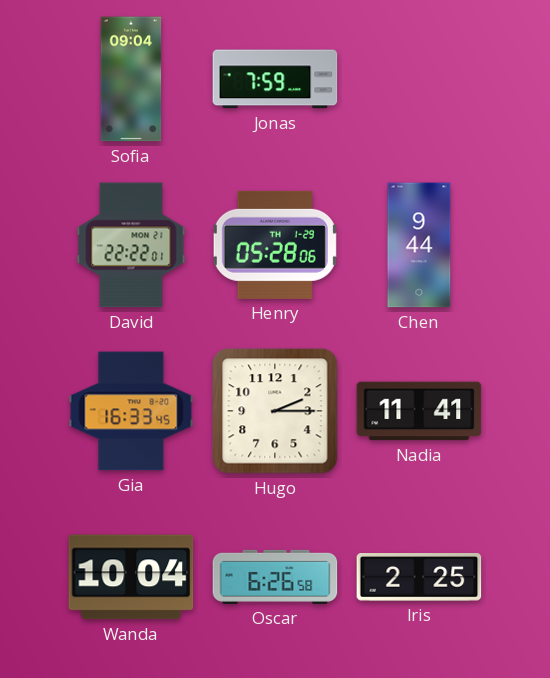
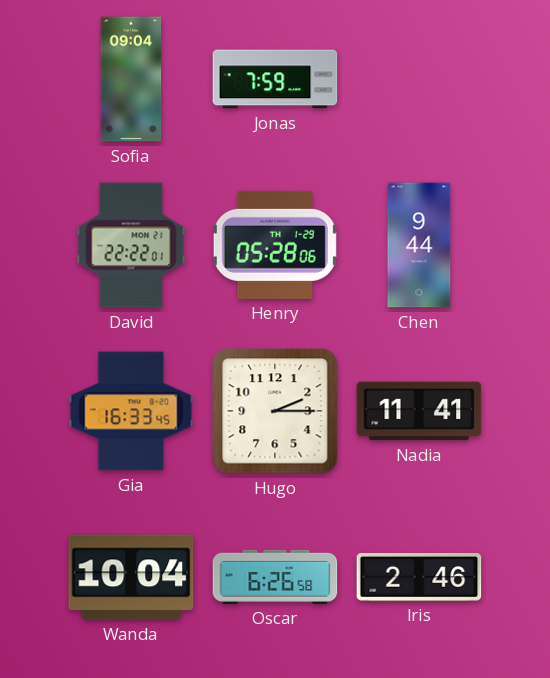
Iris: 2:25 -> 2:46 (419, 578)
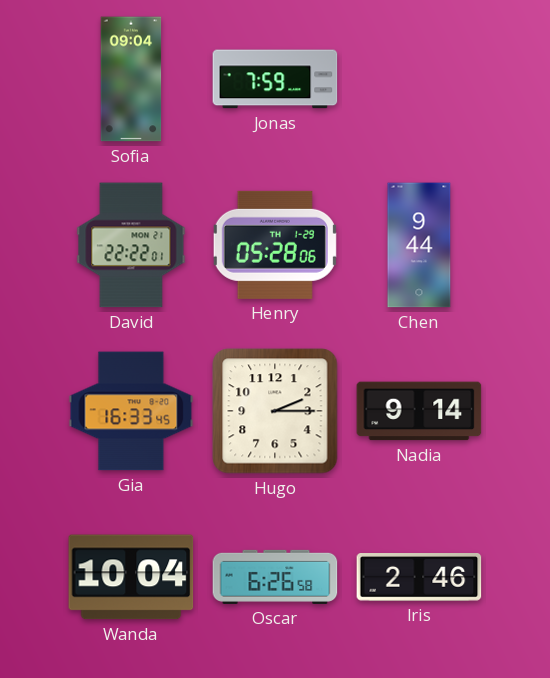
Nadia: 11:41 -> 9:14 (419, 411)
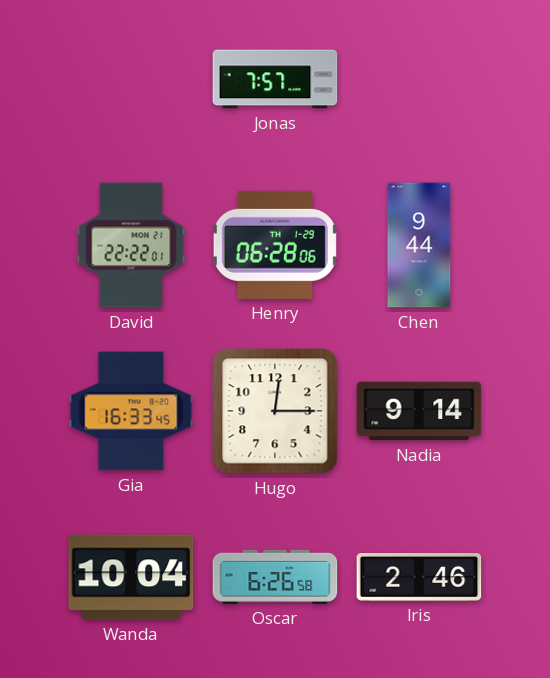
Sofia: 09:04 -> none (131, 79)
Jonas: 7:59 -> 7:57 (275, 79)
Henry: 05:28 -> 06:28 (275, 245)
Hugo: 2:15 -> 12:15 (275, 411)
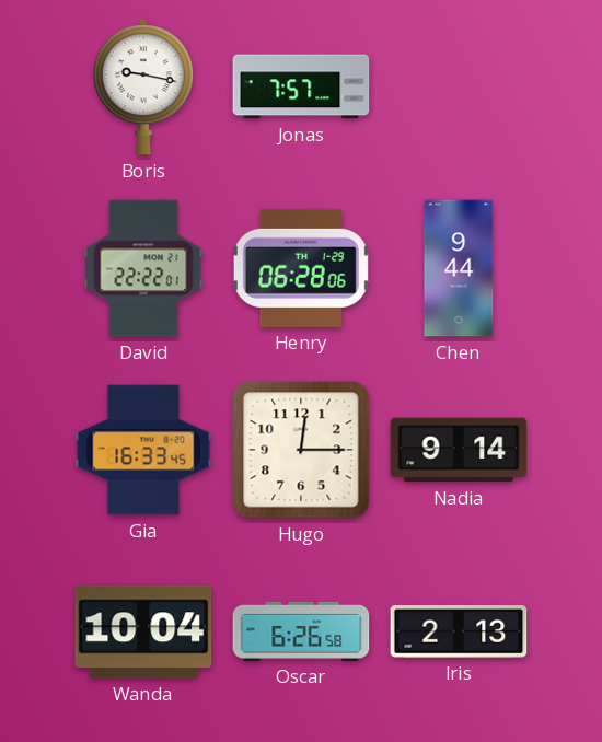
Boris: none -> 9:17 (143, 86)
Iris: 2:46 -> 2:13 (459, 633)
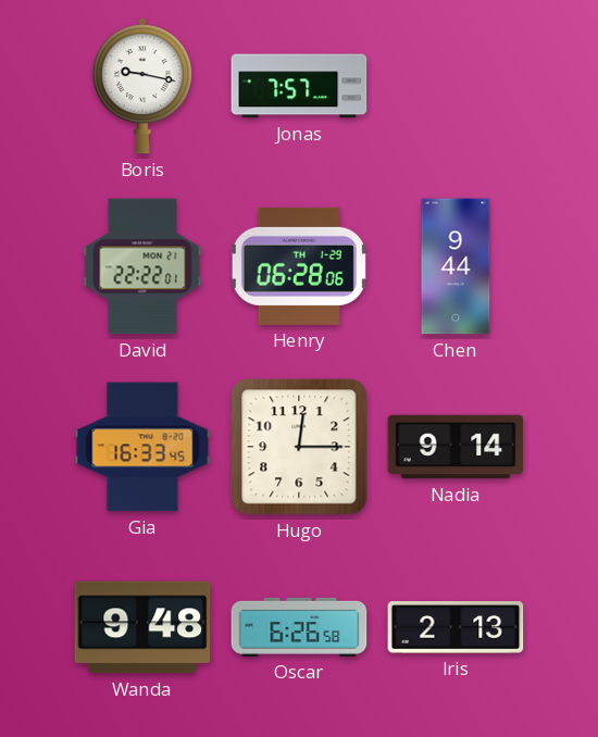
Wanda: 10:04 -> 9:48 (142, 627)
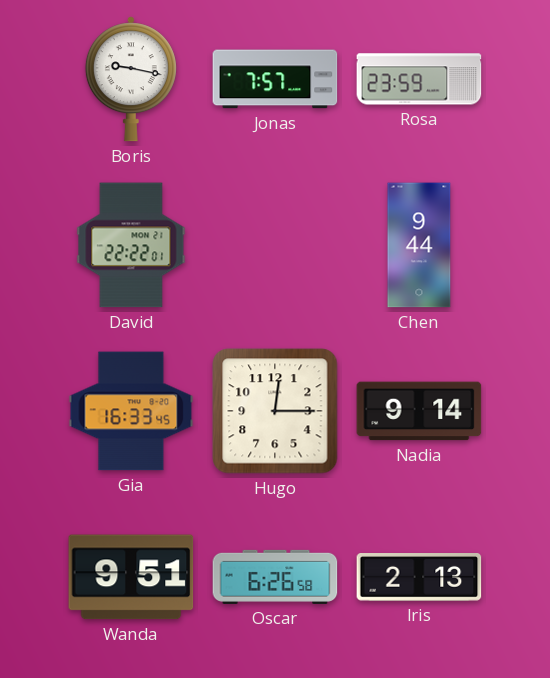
Rosa: none -> 23:59 (419, 79)
Henry: 06:28 -> none (299, 266)
Wanda: 9:48 -> 9:51 (131, 577)
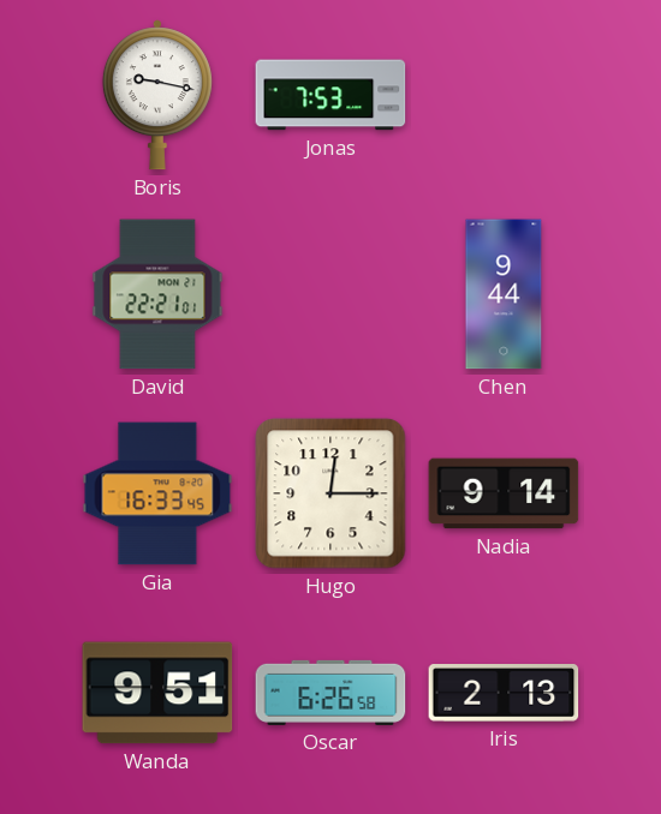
Jonas: 7:57 -> 7:53 (330, 95)
Rosa: 23:59 -> none (419, 79)
David: 22:22 -> 22:21 (157, 294)
